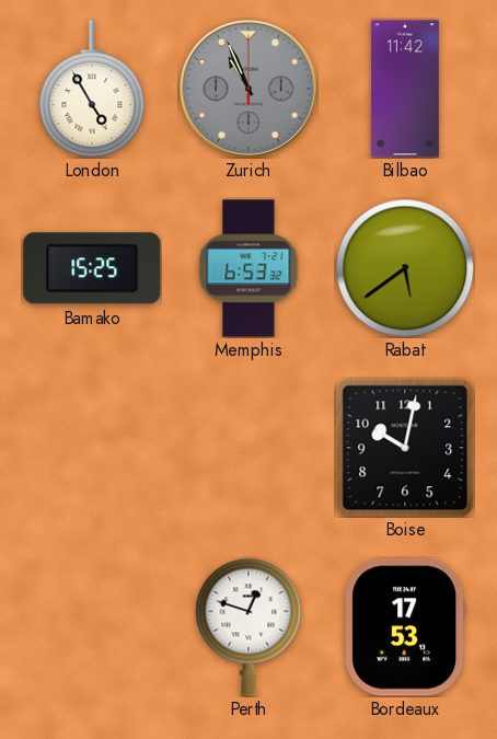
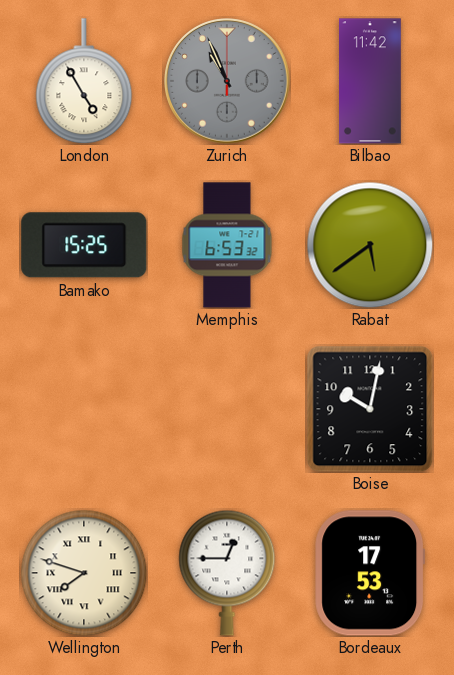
Wellington: none -> 7:48 (84, 573)
Perth: 12:48 -> 12:45 (227, 573)
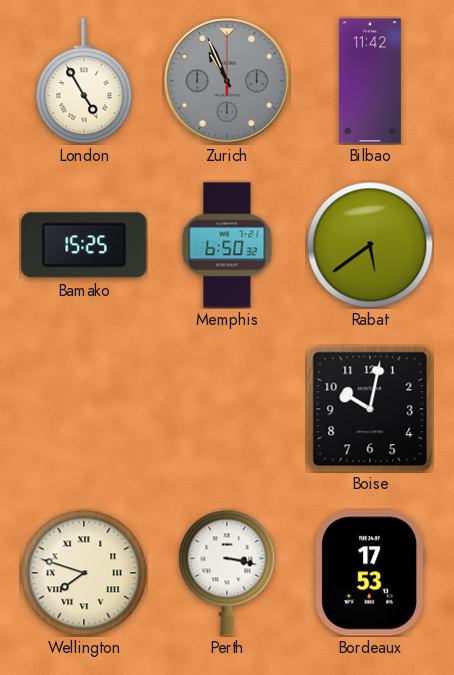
Memphis: 6:53 -> 6:50 (227, 245)
Perth: 12:45 -> 3:17 (227, 573)
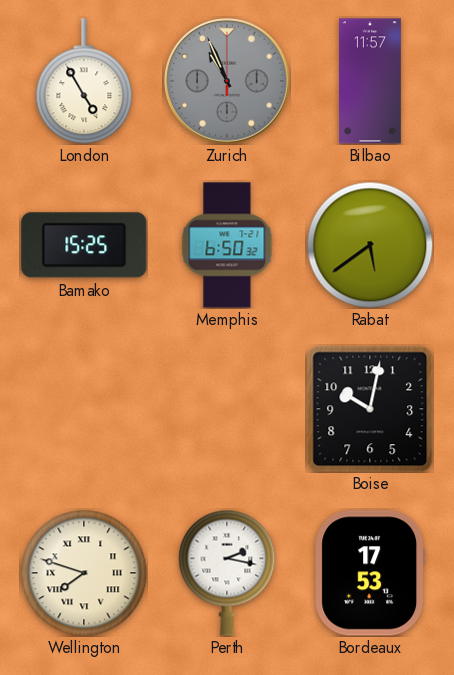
Bilbao: 11:42 -> 11:57 (371, 81)
Perth: 3:17 -> 2:17 (227, 573)
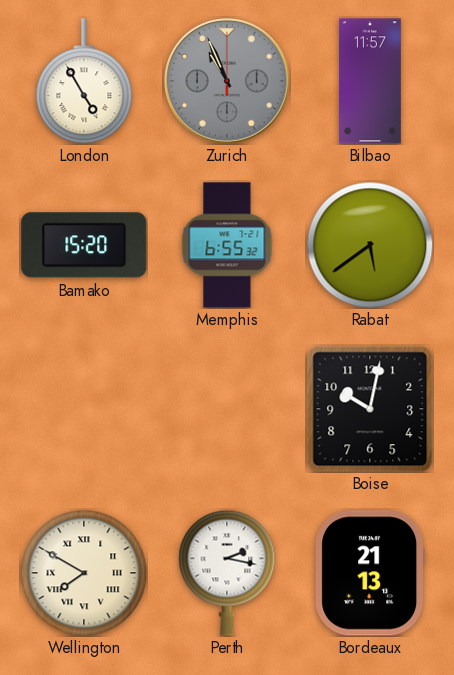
Bamako: 15:25 -> 15:20 (84, 245)
Memphis: 6:50 -> 6:55 (227, 245)
Wellington: 7:48 -> 7:50 (84, 573)
Bordeaux: 17:53 -> 21:13 (370, 573)
